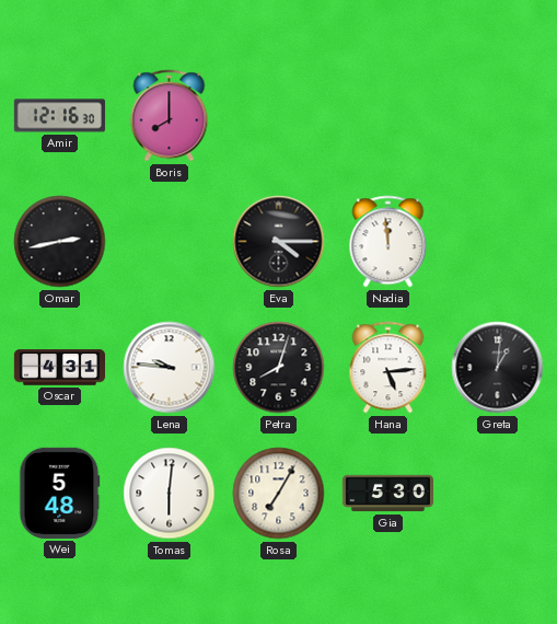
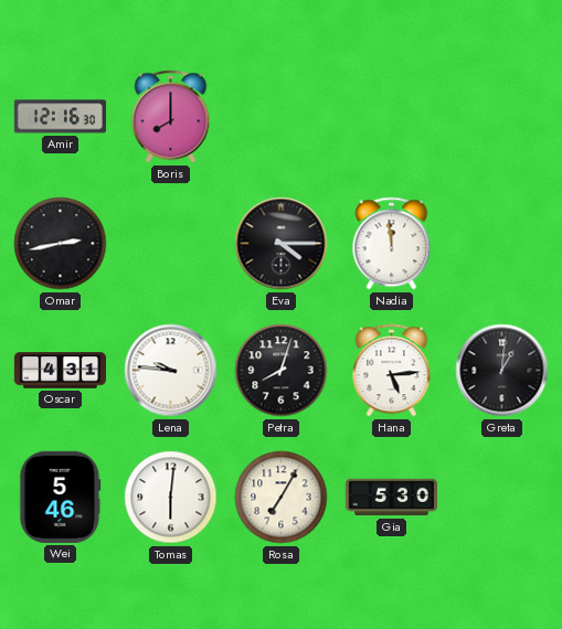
Wei: 5:48 -> 5:46 (61, 497)
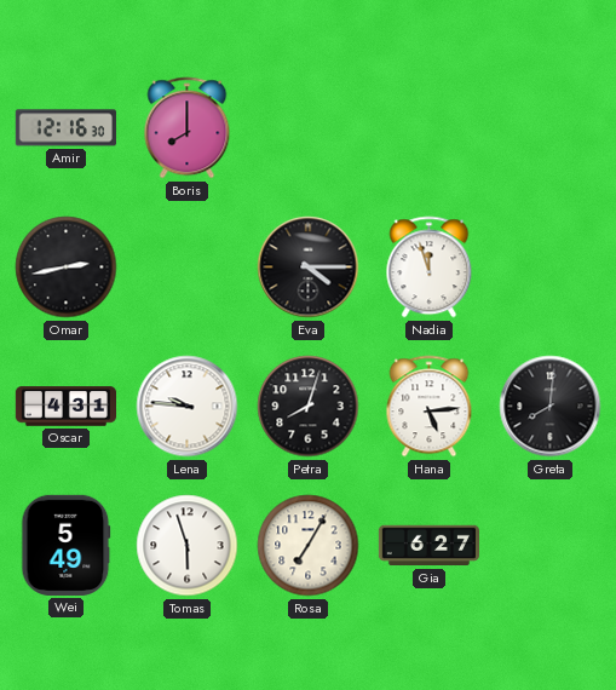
Nadia: 11:59 -> 11:57 (430, 268)
Greta: 1:01 -> 8:01 (551, 407)
Wei: 5:46 -> 5:49 (67, 545)
Tomas: 6:01 -> 5:57 (188, 546)
Gia: 5:30 -> 6:27 (428, 546)
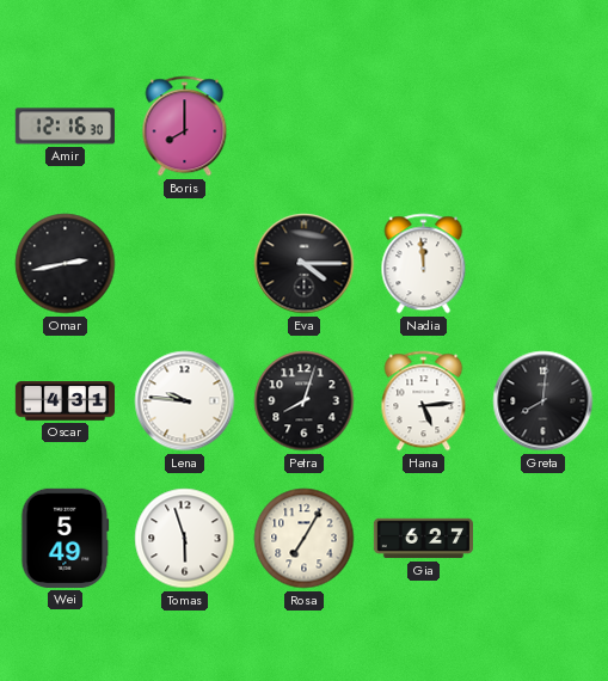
Nadia: 11:57 -> 11:59 (424, 264)
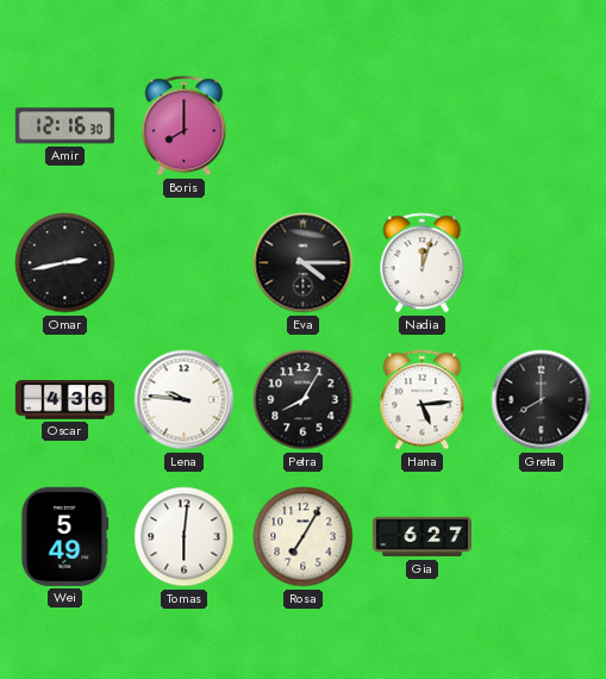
Nadia: 11:59 -> 12:03 (423, 263)
Oscar: 4:31 -> 4:36 (64, 400)
Petra: 8:03 -> 8:05 (304, 400)
Greta: 8:01 -> 8:00 (542, 400)
Tomas: 5:57 -> 6:01 (185, 537)
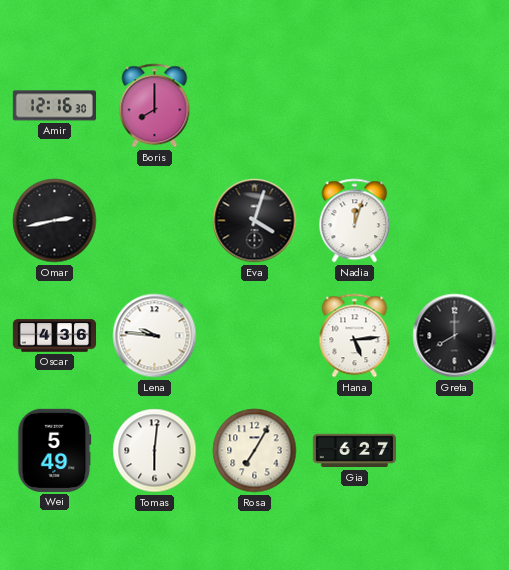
Eva: 4:15 -> 4:03 (255, 221)
Petra: 8:05 -> none (304, 400)
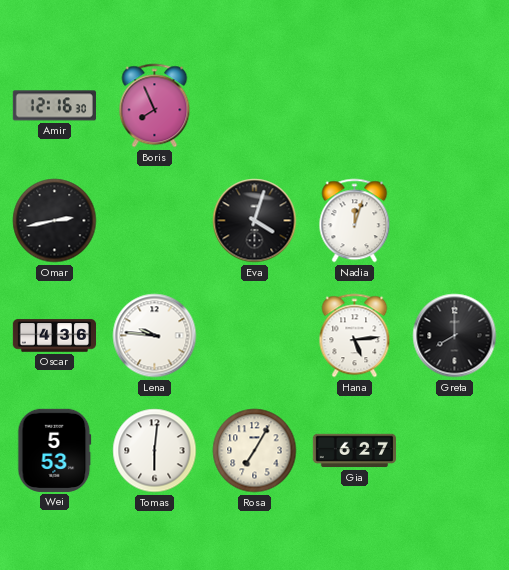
Boris: 8:00 -> 7:56 (155, 106)
Wei: 5:49 -> 5:53 (55, 450)
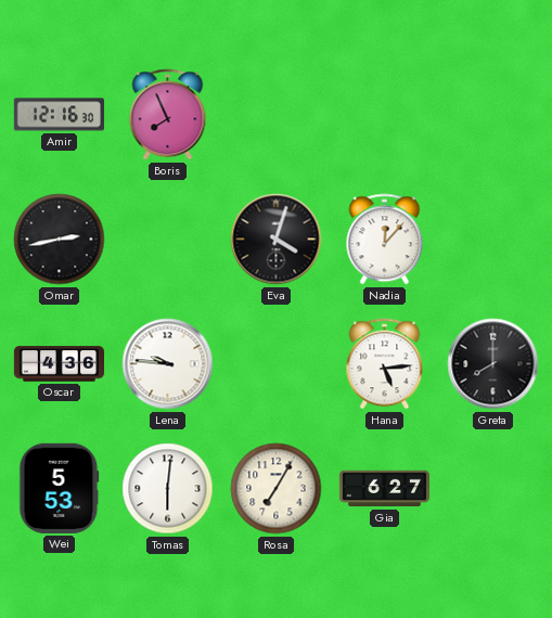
Nadia: 12:03 -> 12:07 (385, 240)
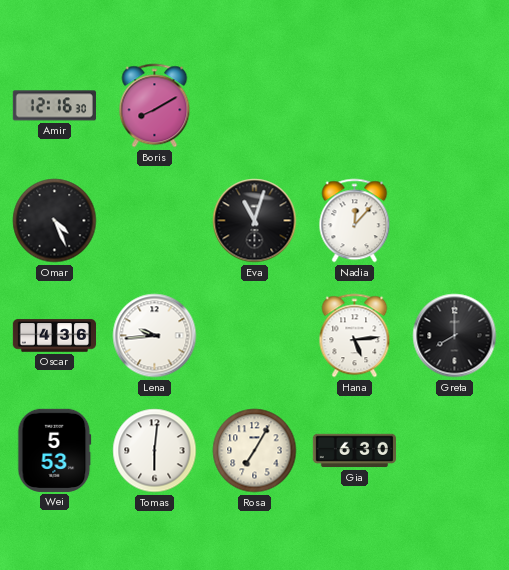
Boris: 7:56 -> 8:10 (155, 106)
Omar: 2:43 -> 4:26 (55, 221)
Eva: 4:03 -> 11:03 (255, 221)
Lena: 9:46 -> 9:44 (155, 336)
Gia: 6:27 -> 6:30 (354, 451)
